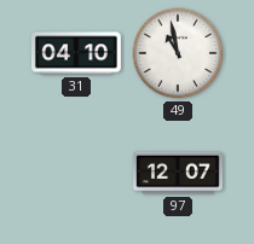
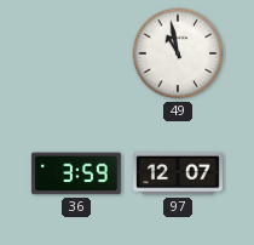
31: 04:10 -> none (76, 53)
36: none -> 3:59 (76, 173)
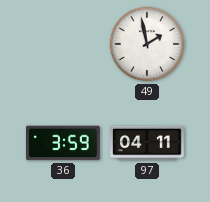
49: 10:58 -> 1:58 (147, 44)
97: 12:07 -> 04:11 (148, 143)
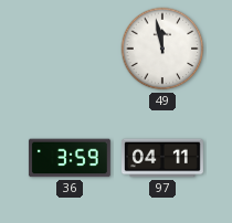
49: 1:58 -> 11:58 (162, 49)
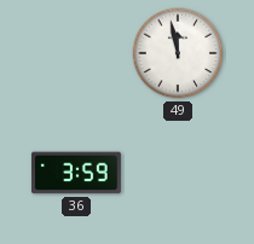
97: 04:11 -> none (164, 158)
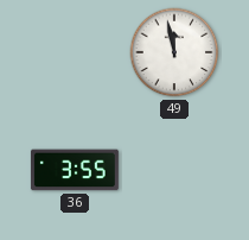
36: 3:59 -> 3:55 (75, 170)
